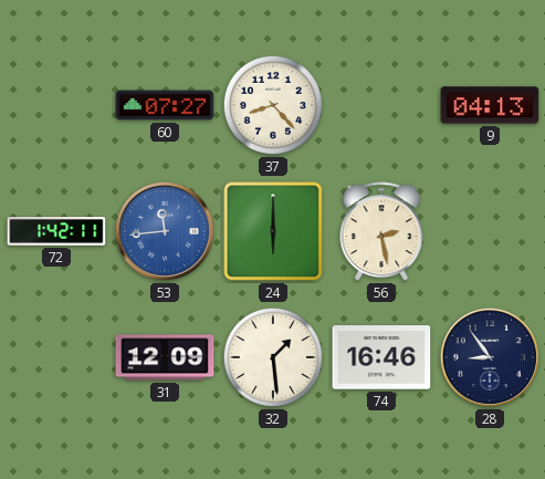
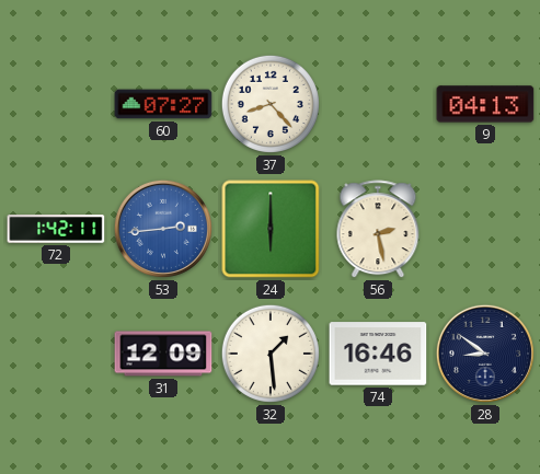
53: 11:44 -> 2:44 (163, 229)
28: 8:54 -> 8:51 (485, 354)
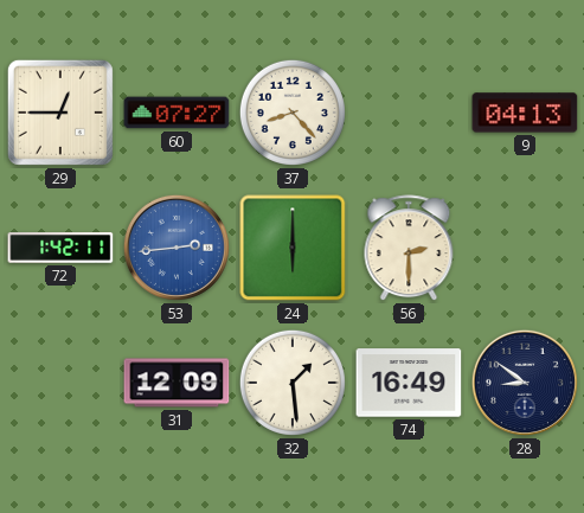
29: none -> 12:45 (60, 113)
56: 2:28 -> 2:30 (409, 249)
74: 16:46 -> 16:49 (409, 383)
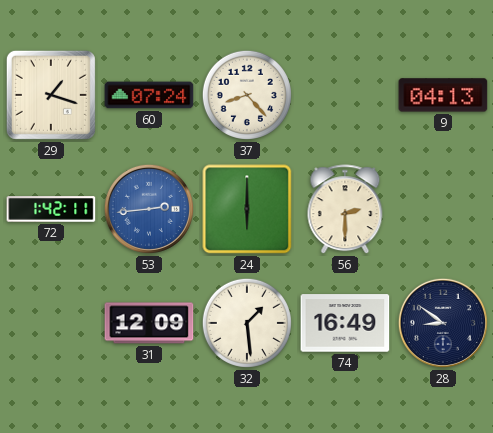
29: 12:45 -> 1:18 (51, 95)
60: 07:27 -> 07:24 (149, 95)
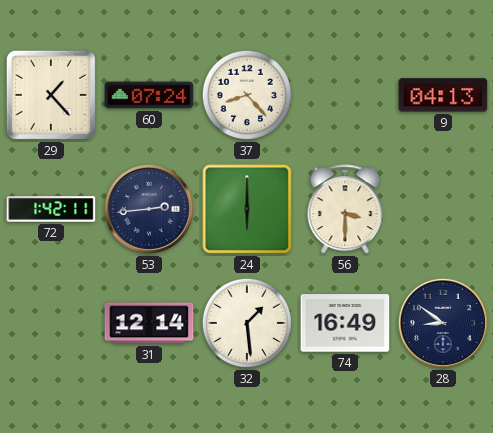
29: 1:18 -> 1:23 (51, 95)
53 dial: blue -> navy (149, 209)
56: 2:30 -> 3:30 (345, 210)
31: 12:09 -> 12:14 (149, 323)
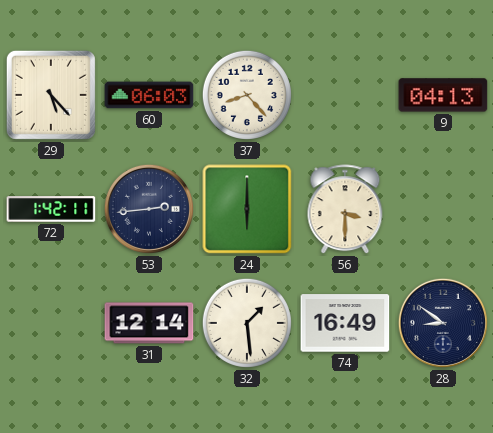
29: 1:23 -> 5:23 (51, 95)
60: 07:24 -> 06:03 (149, 95)
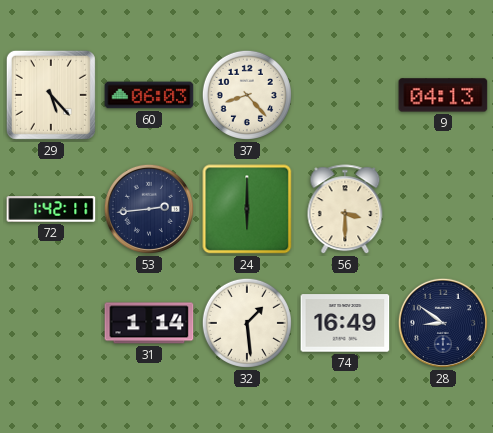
31: 12:14 -> 1:14 (149, 323)
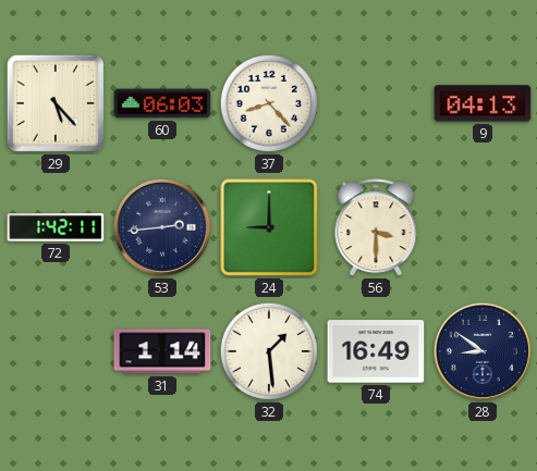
24: 6:00 -> 9:00 (269, 227)
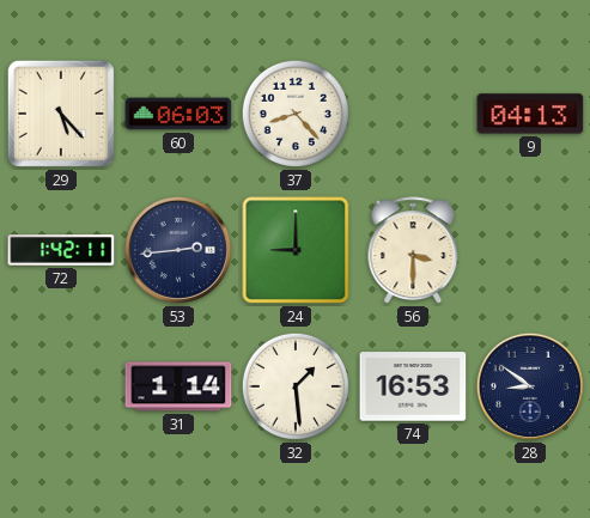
74: 16:49 -> 16:53 (413, 386)
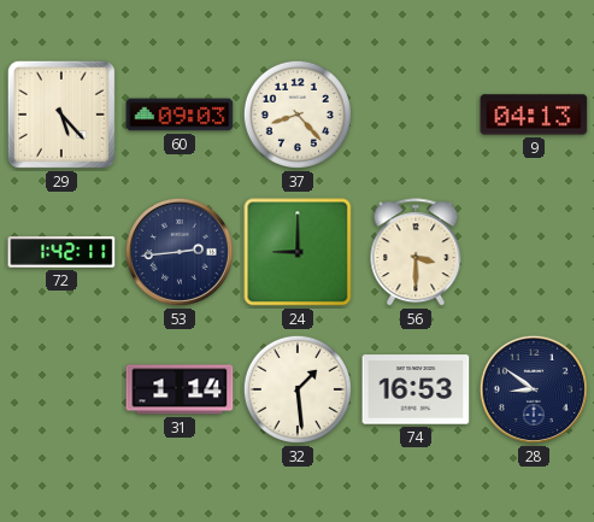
60: 06:03 -> 09:03 (180, 115)
